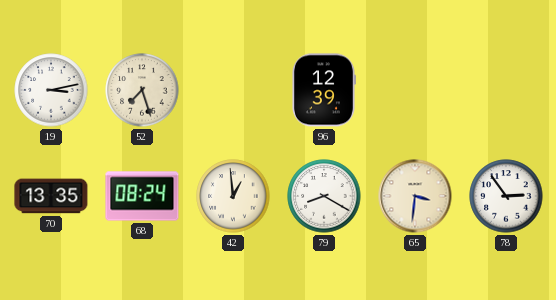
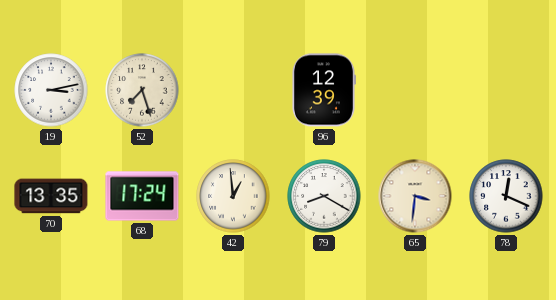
68: 08:24 -> 17:24 (142, 196)
78: 2:54 -> 12:19 (506, 196)
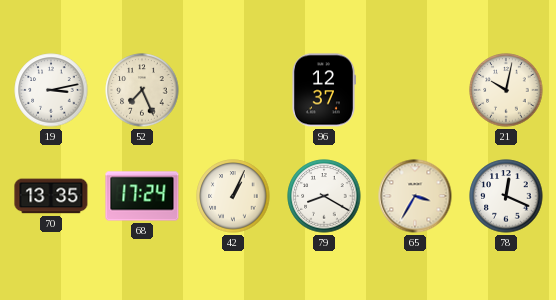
52: 7:27 -> 7:26 (142, 90)
96: 12:39 -> 12:37 (323, 90)
21: none -> 10:02 (506, 90)
42: 12:59 -> 1:04 (233, 196)
65: 3:31 -> 3:35 (415, 196)
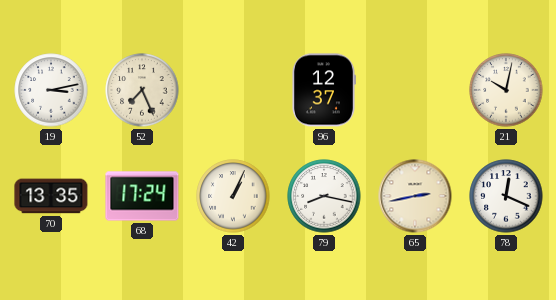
79: 8:20 -> 8:17 (324, 196)
65: 3:35 -> 2:43 (415, 196)
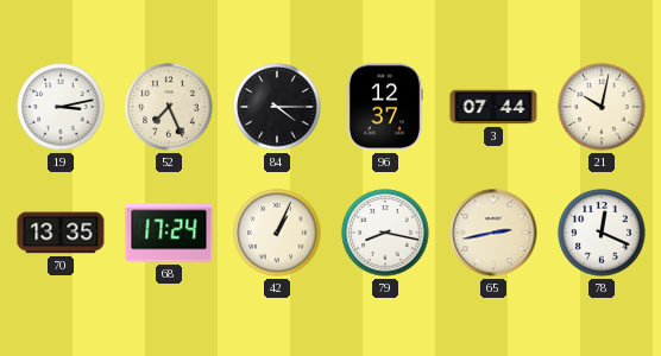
84: none -> 4:15 (277, 107)
3: none -> 07:44 (493, 107)
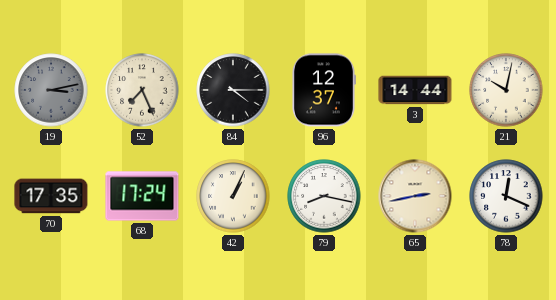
19 dial: white -> grey (51, 90)
3: 07:44 -> 14:44 (415, 90)
70: 13:35 -> 17:35 (51, 196)
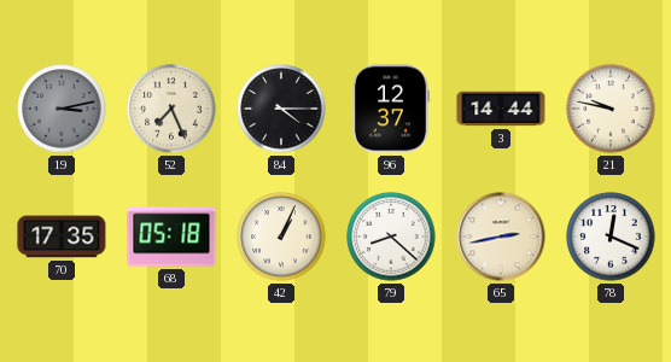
21: 10:02 -> 9:47 (611, 109)
68: 17:24 -> 05:18 (171, 237)
79: 8:17 -> 8:22 (391, 237)
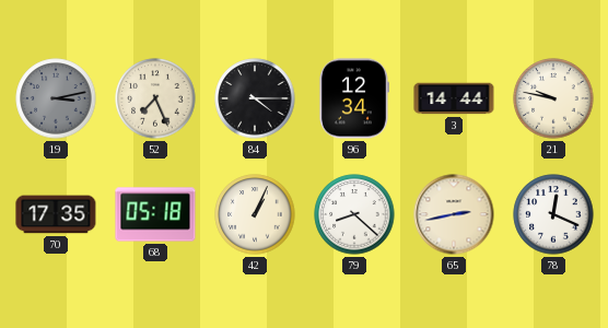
96: 12:37 -> 12:34 (353, 98)
